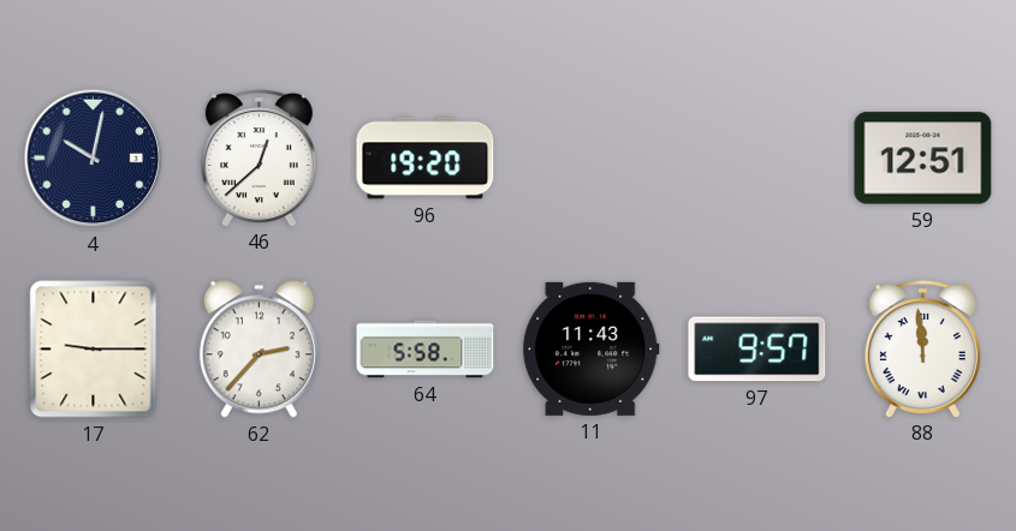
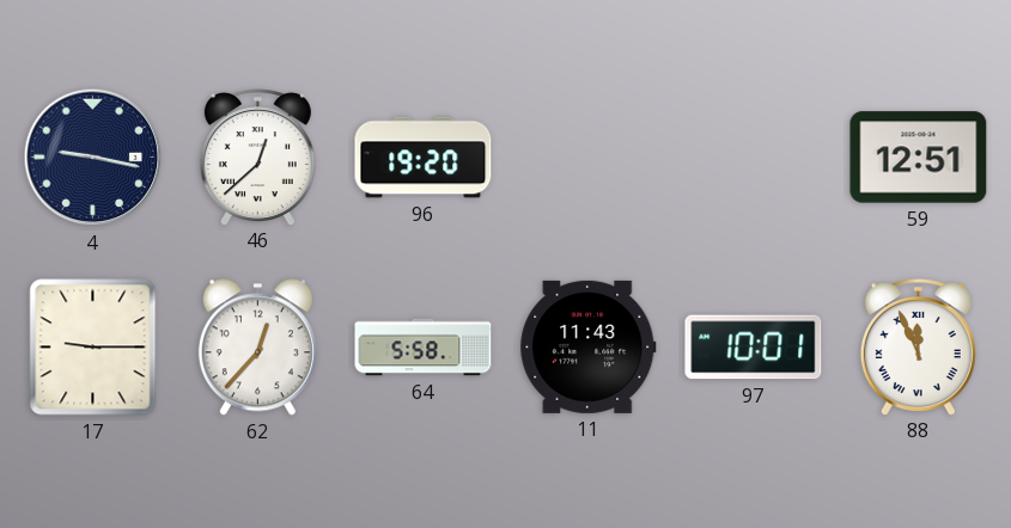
4: 10:02 -> 9:17 (93, 158)
62: 2:37 -> 12:37 (257, 348)
97: 9:57 -> 10:01 (754, 348)
88: 11:59 -> 11:56 (918, 346)
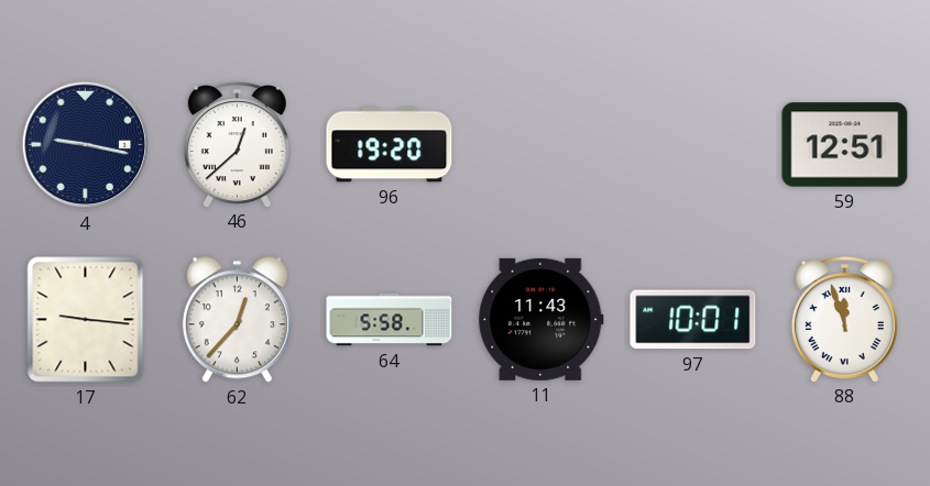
17: 9:15 -> 9:16 (86, 320)
88: 11:56 -> 11:57 (844, 319)
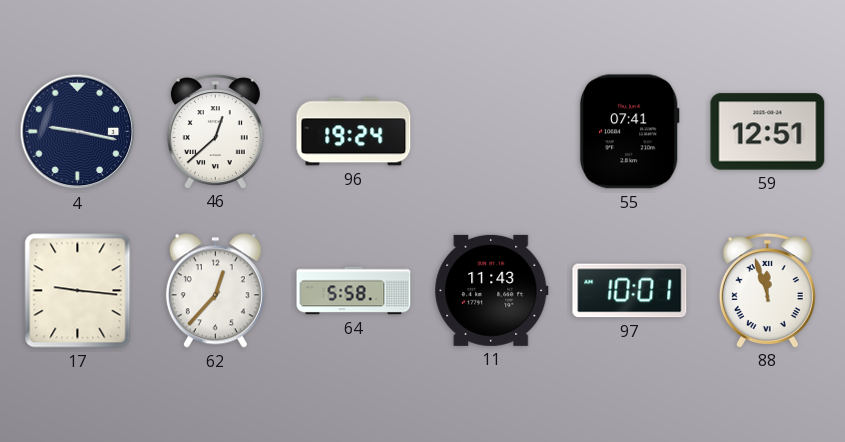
96: 19:20 -> 19:24 (354, 132)
55: none -> 07:41 (629, 132)
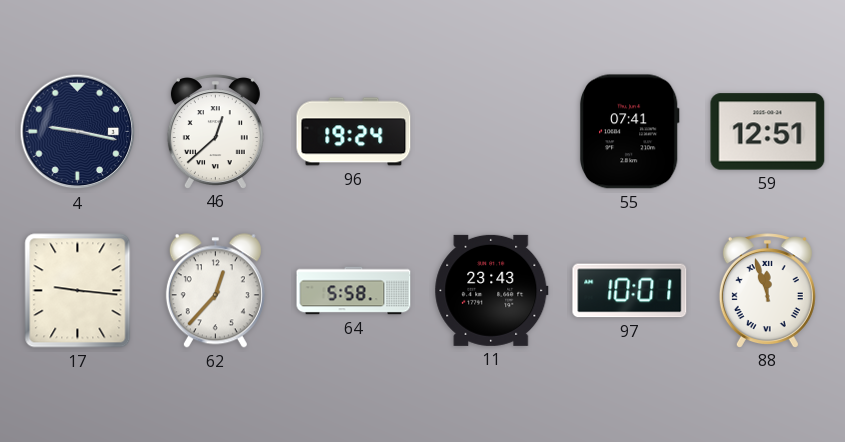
11: 11:43 -> 23:43 (492, 290)
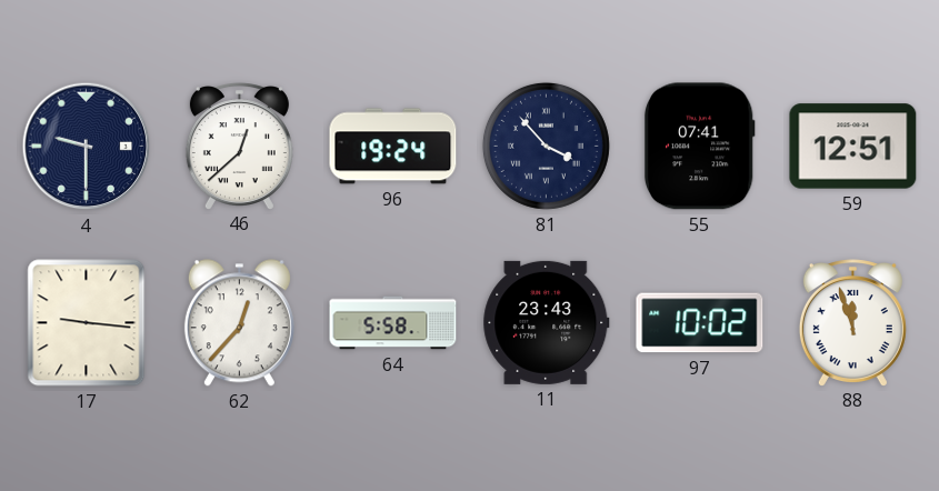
4: 9:17 -> 9:30 (87, 147)
81: none -> 3:53 (546, 146)
97: 10:01 -> 10:02 (700, 323)
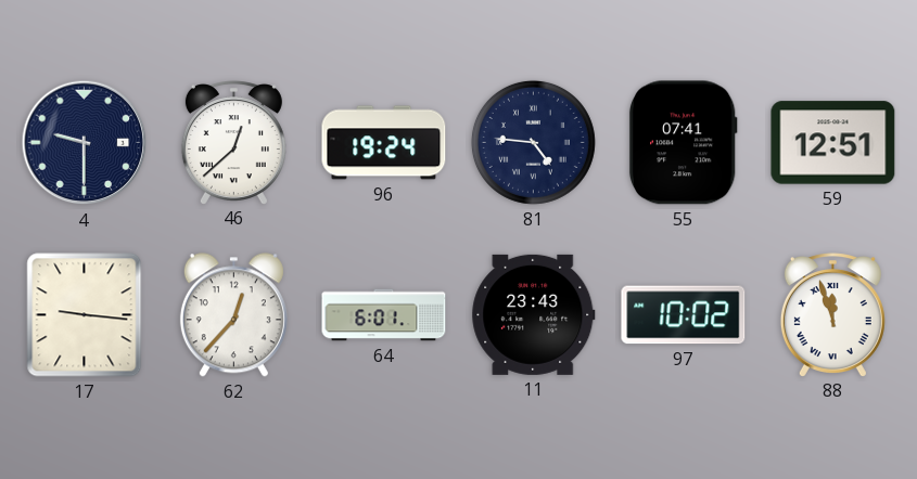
81: 3:53 -> 4:46 (533, 142)
64: 5:58 -> 6:01 (384, 315)
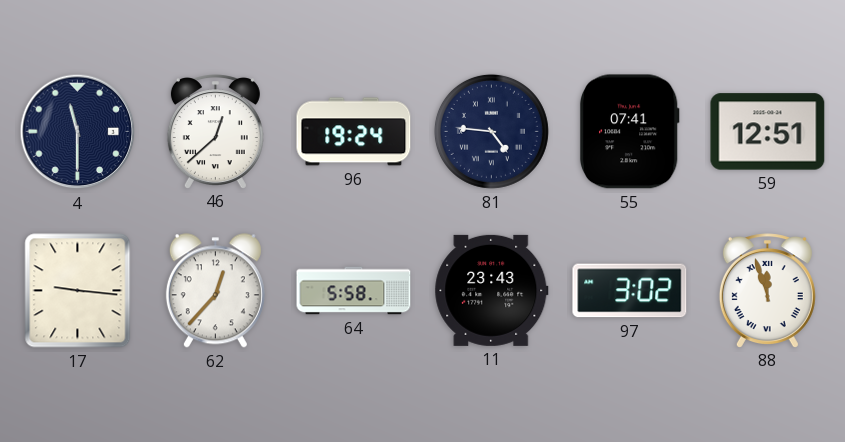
4: 9:30 -> 11:30 (78, 132)
64: 6:01 -> 5:58 (354, 291)
97: 10:02 -> 3:02 (630, 291)
